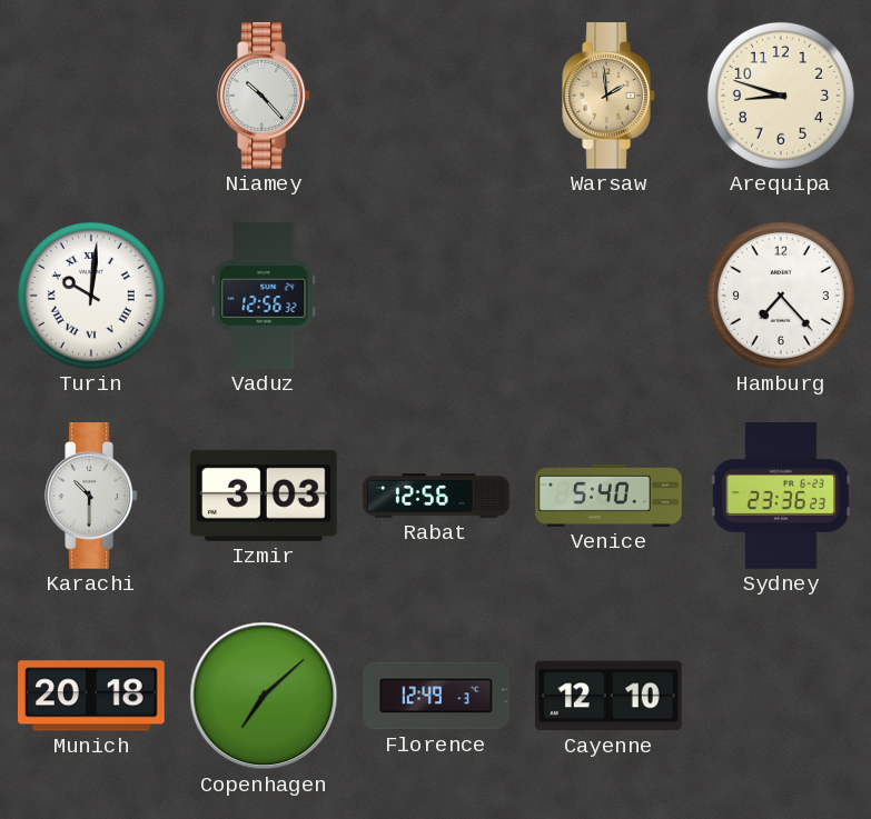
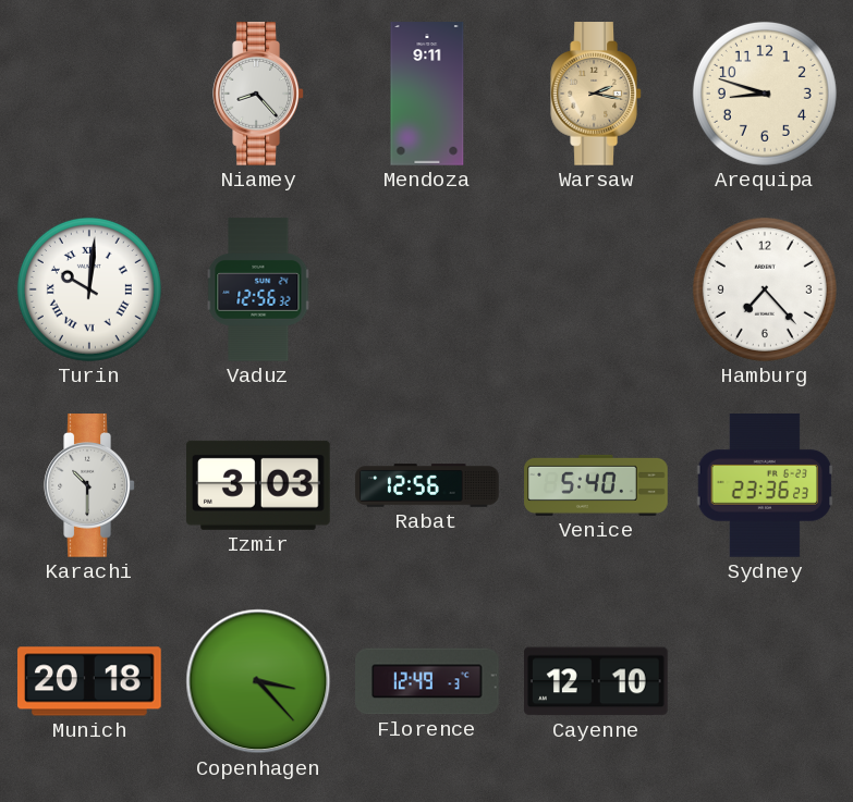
Niamey: 10:23 -> 8:23 (258, 94)
Mendoza: none -> 9:11 (427, 94)
Warsaw: 1:59 -> 2:17 (596, 94)
Copenhagen: 7:08 -> 3:23 (258, 681)
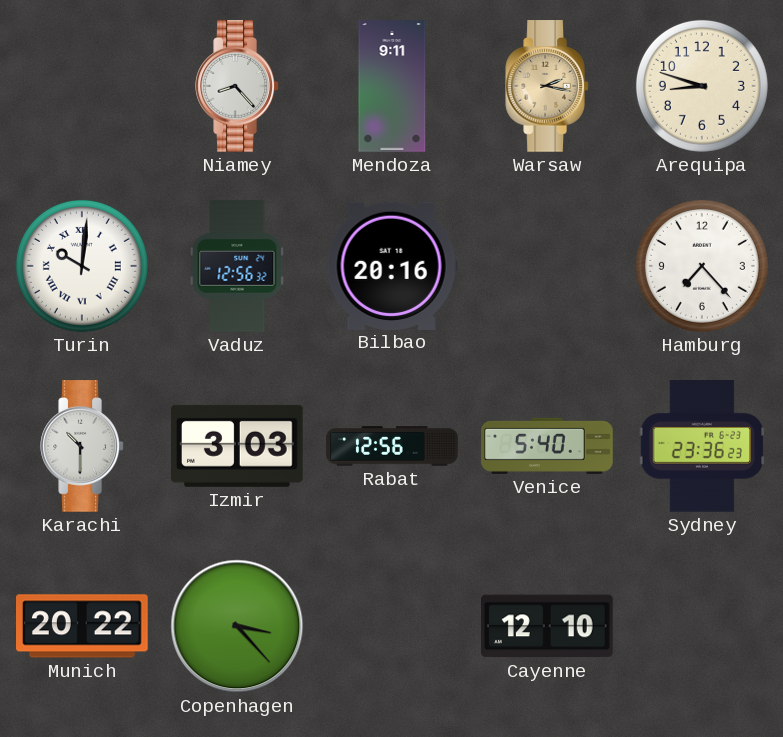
Bilbao: none -> 20:16 (392, 265)
Munich: 20:18 -> 20:22 (82, 626)
Florence: 12:49 -> none (427, 681)
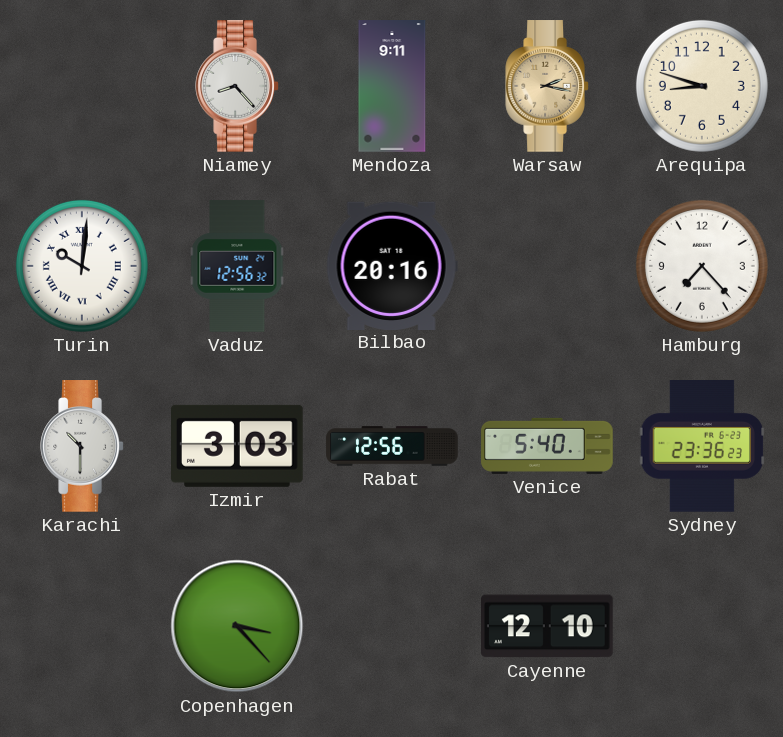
Munich: 20:22 -> none (82, 626)
